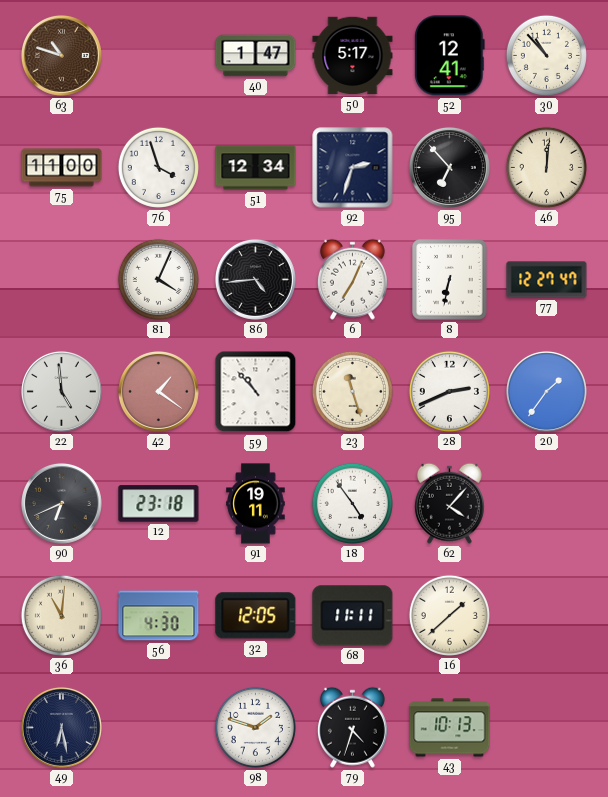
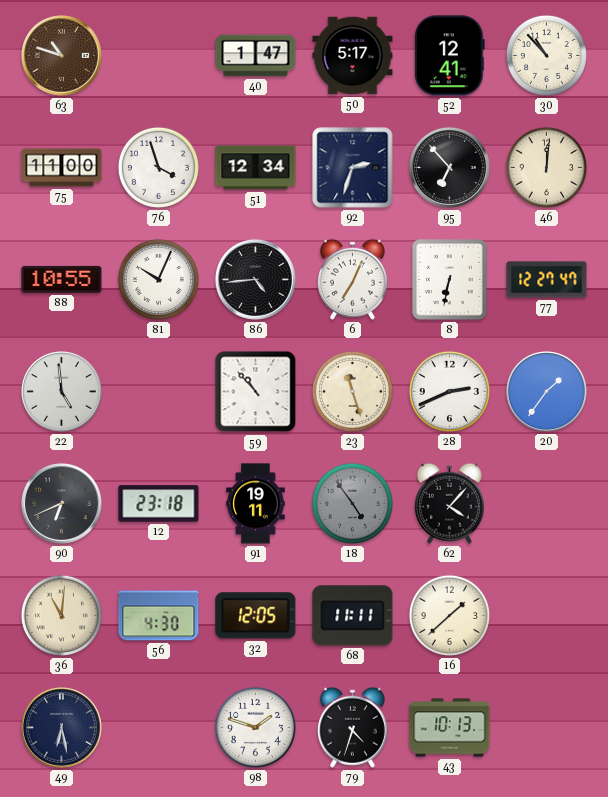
88: none -> 10:55 (62, 279)
81: 4:04 -> 10:04 (158, 279)
42: 1:21 -> none (158, 391)
18 dial: white -> grey (352, 503)
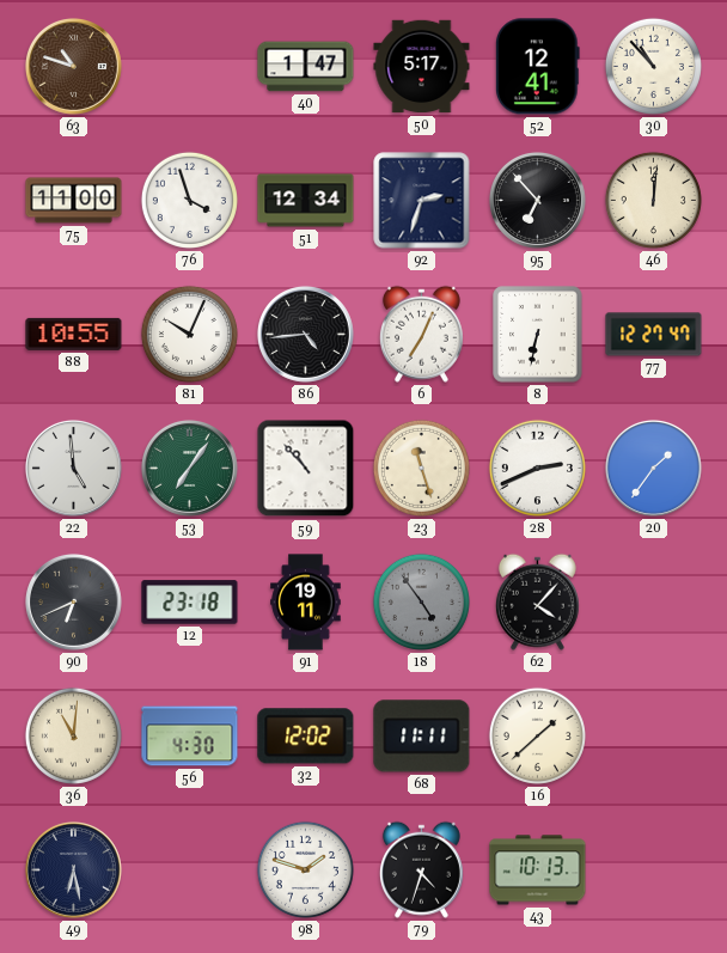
53: none -> 7:06 (189, 468)
32: 12:05 -> 12:02 (306, 737)
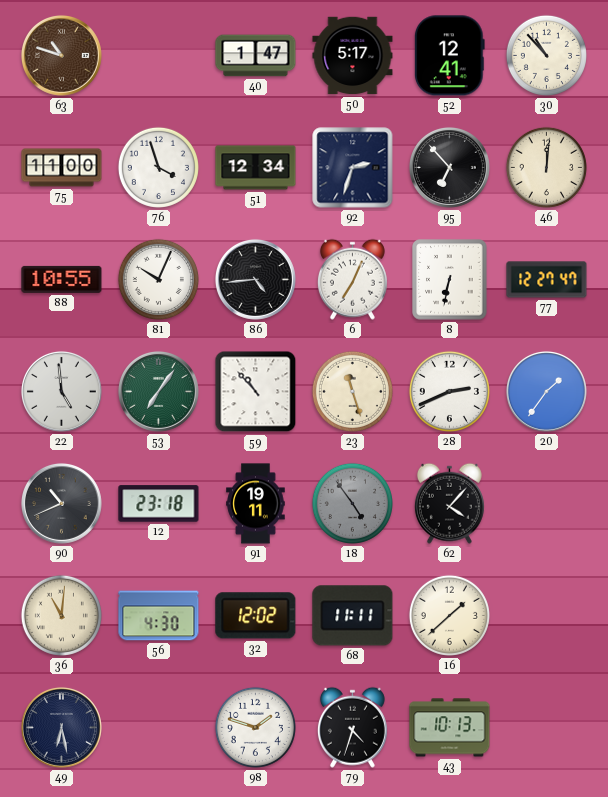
90: 6:41 -> 10:41 (61, 503)
